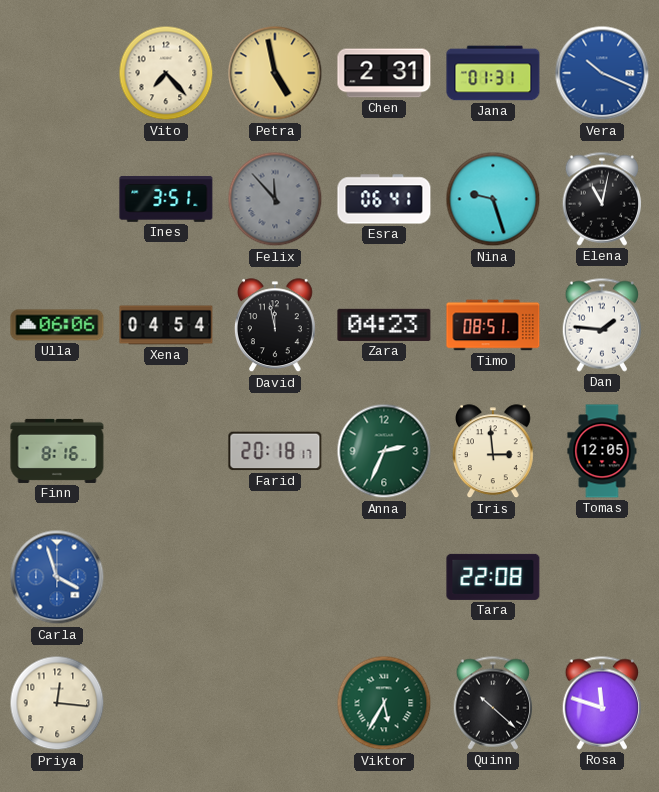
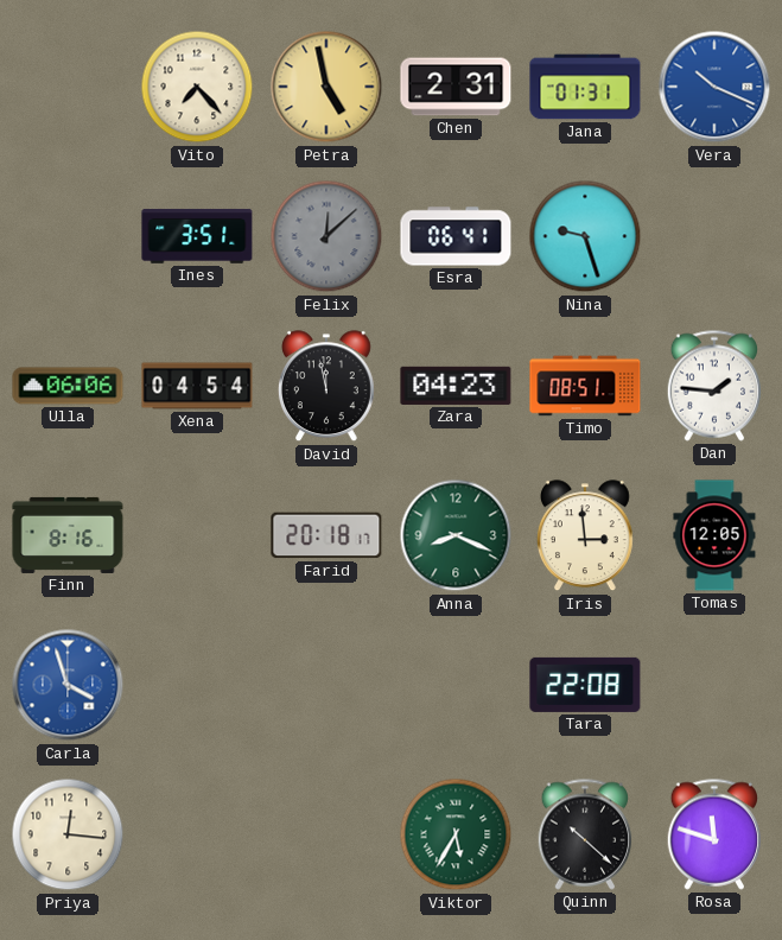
Felix: 11:53 -> 12:08 (326, 236)
Elena: 11:02 -> none (602, 199)
Anna: 2:34 -> 8:19 (456, 535)
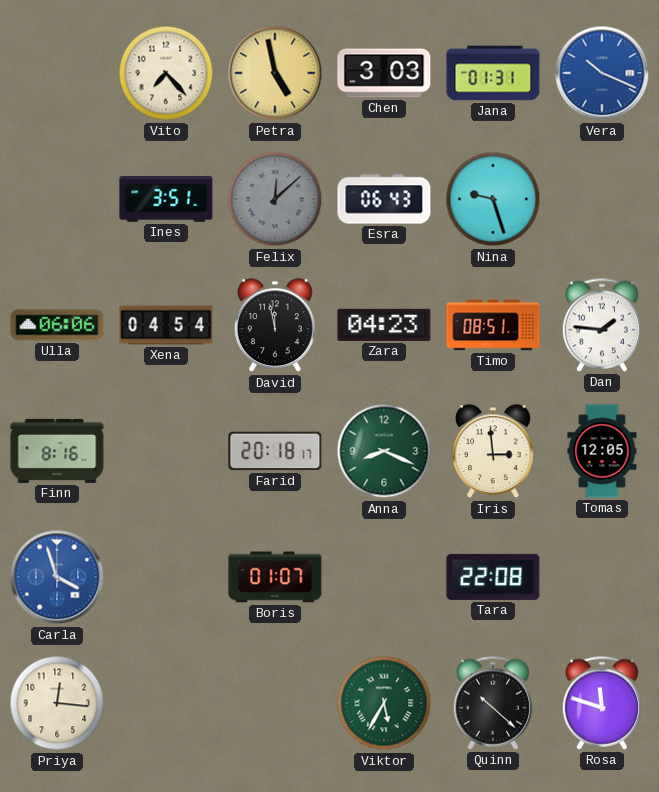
Chen: 2:31 -> 3:03 (384, 73)
Esra: 06:41 -> 06:43 (384, 199)
Boris: none -> 01:07 (275, 577)
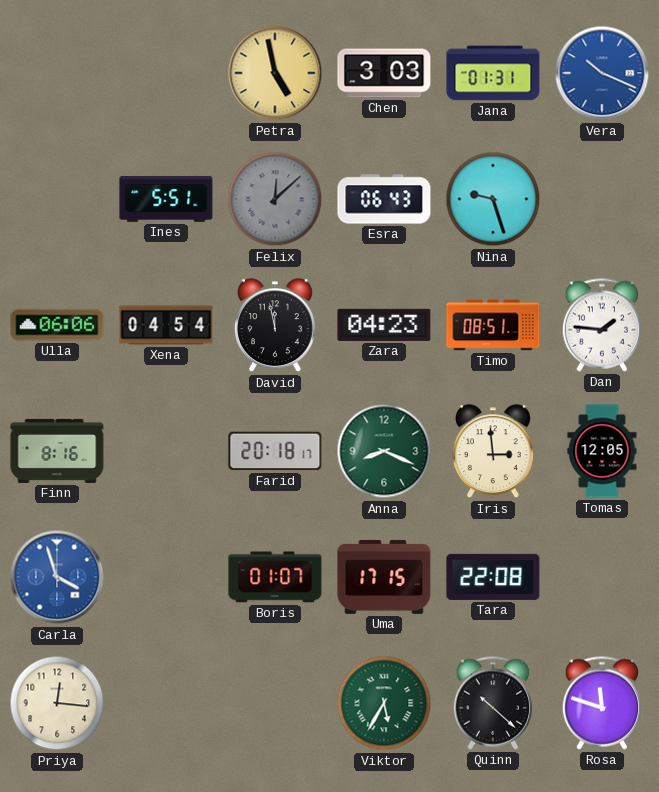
Vito: 7:23 -> none (166, 73)
Ines: 3:51 -> 5:51 (166, 199)
Uma: none -> 17:15 (384, 577)
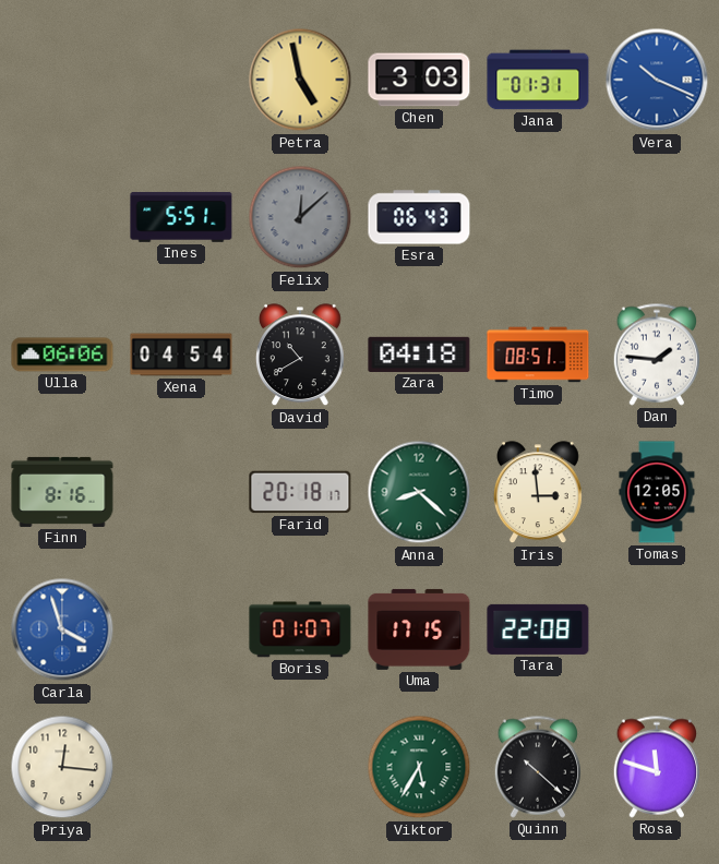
Nina: 9:27 -> none (493, 199)
David: 11:58 -> 10:40 (300, 356)
Zara: 04:23 -> 04:18 (419, 355)
Anna: 8:19 -> 8:22 (419, 492)
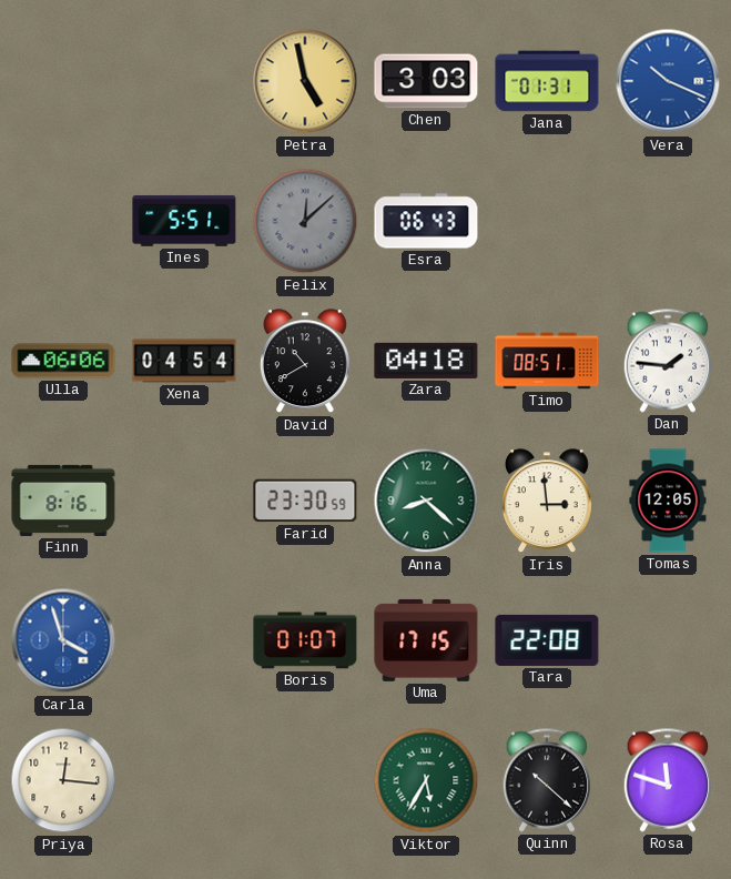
Farid: 20:18 -> 23:30 (305, 501)
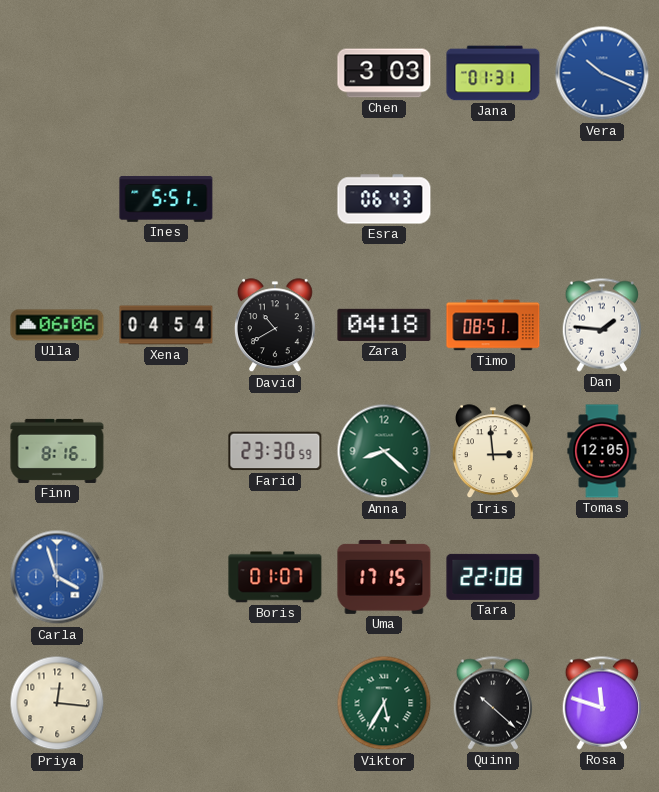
Petra: 4:58 -> none (305, 81)
Felix: 12:08 -> none (305, 221)
